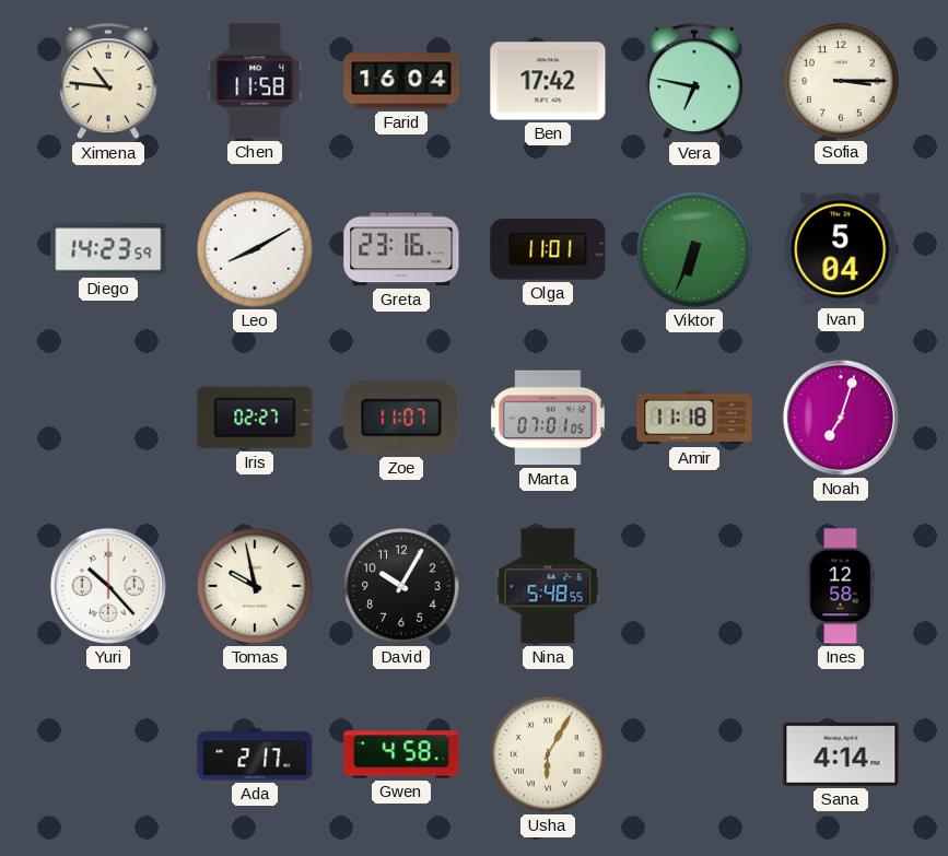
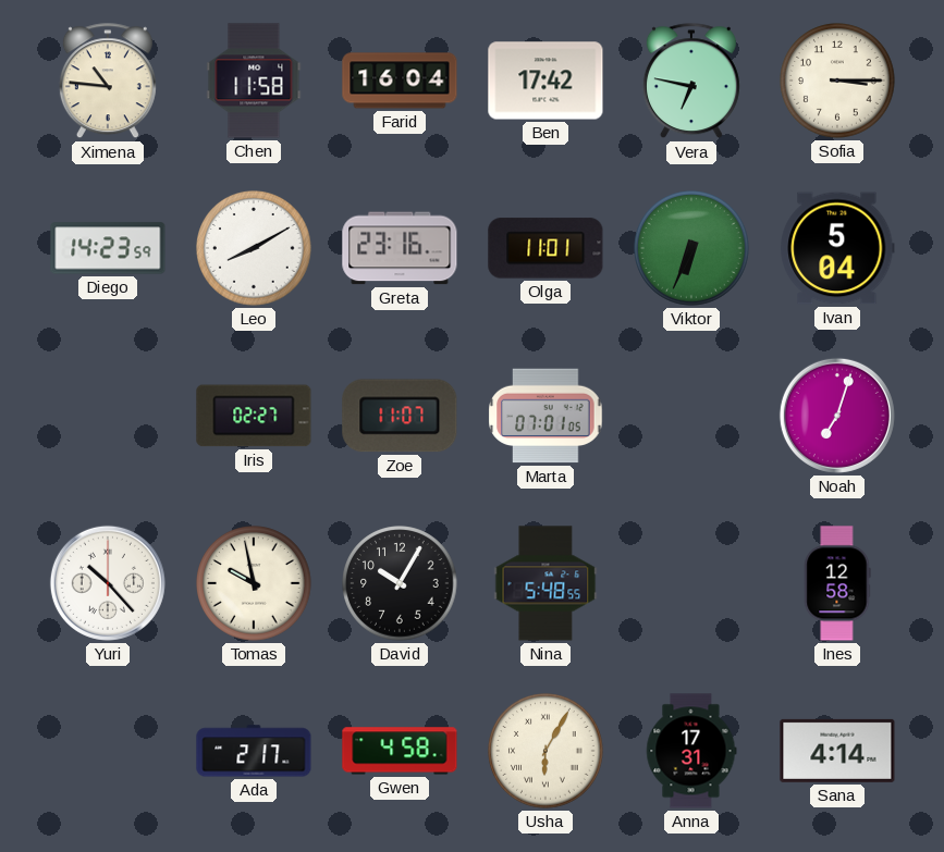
Amir: 11:18 -> none (694, 418)
Anna: none -> 17:31 (691, 751)
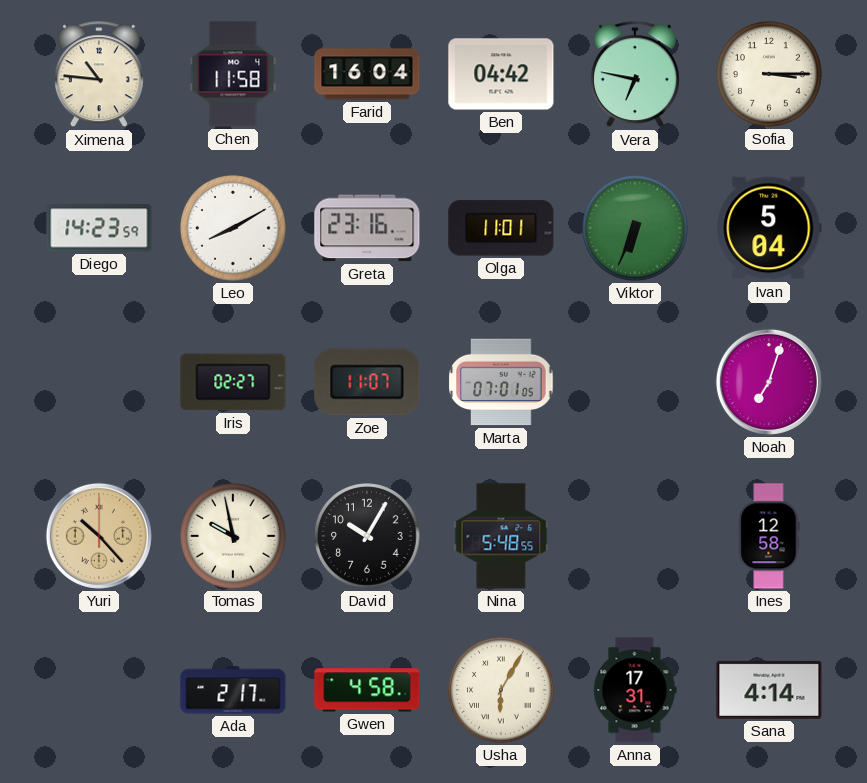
Ben: 17:42 -> 04:42 (501, 74)
Yuri dial: white -> champagne (99, 536)
